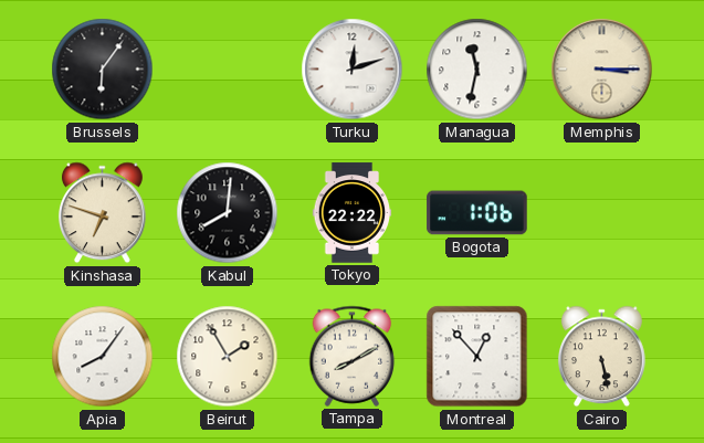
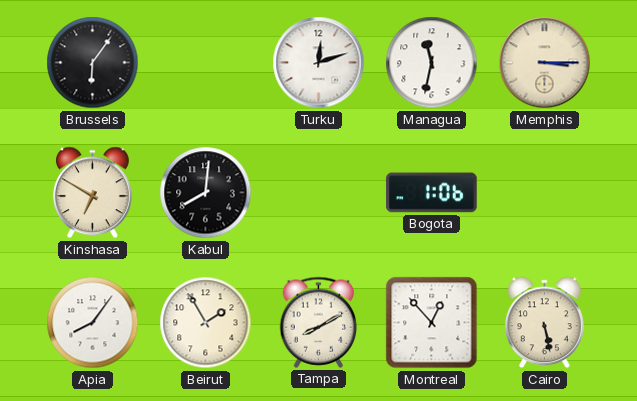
Kinshasa: 6:48 -> 6:50 (92, 193)
Tokyo: 22:22 -> none (353, 213)
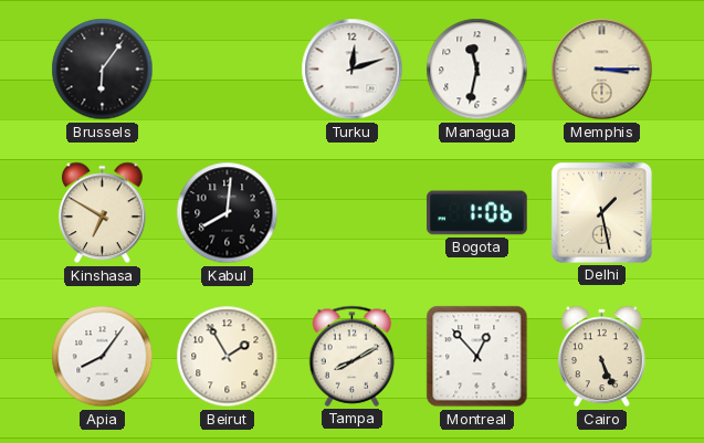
Delhi: none -> 1:28 (601, 212)
Cairo: 5:28 -> 5:26 (601, 357)
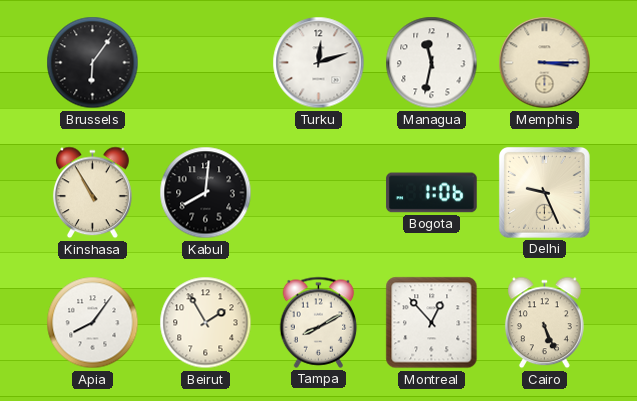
Kinshasa: 6:50 -> 10:55 (92, 193)
Delhi: 1:28 -> 9:26 (544, 192)
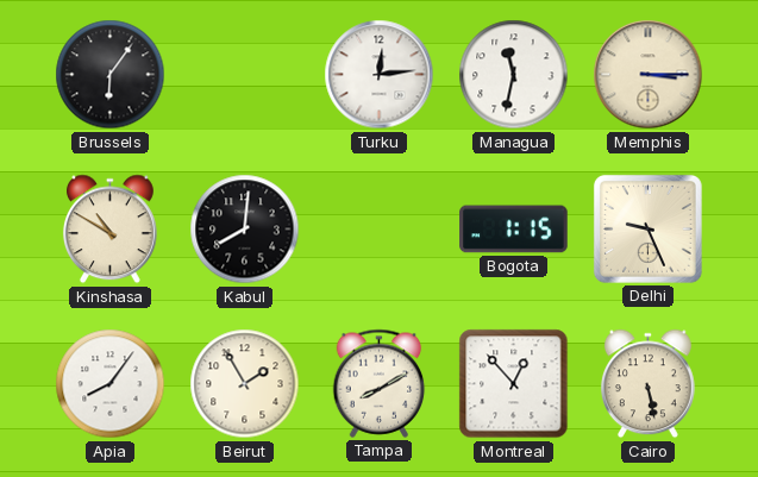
Turku: 12:12 -> 12:14 (380, 75)
Kinshasa: 10:55 -> 10:50 (109, 230)
Bogota: 1:06 -> 1:15 (514, 230)
Cairo: 5:26 -> 5:28 (647, 384)
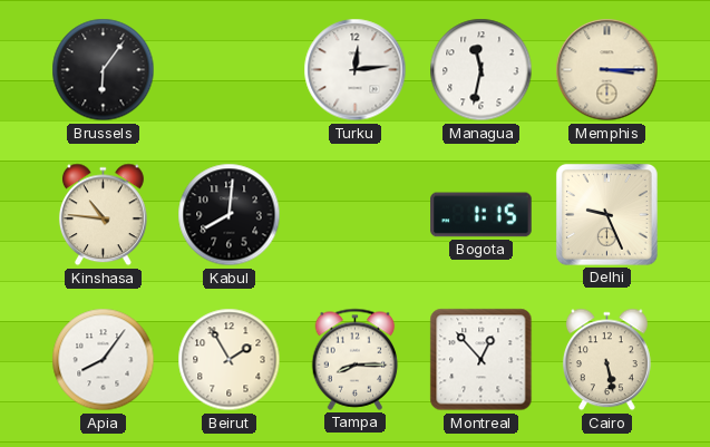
Kinshasa: 10:50 -> 10:46 (103, 215)
Tampa: 8:10 -> 8:15 (356, 359)
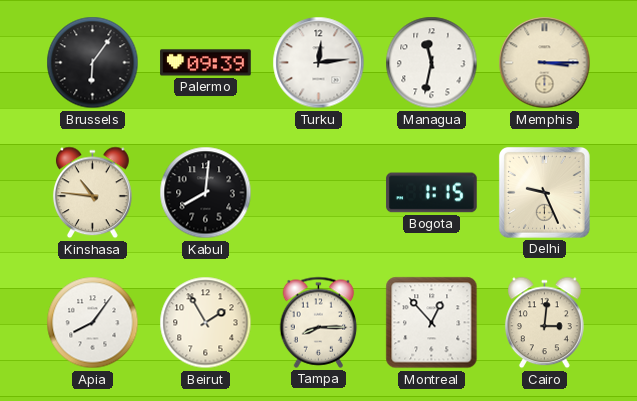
Palermo: none -> 09:39 (206, 63)
Cairo: 5:28 -> 3:01 (544, 323)
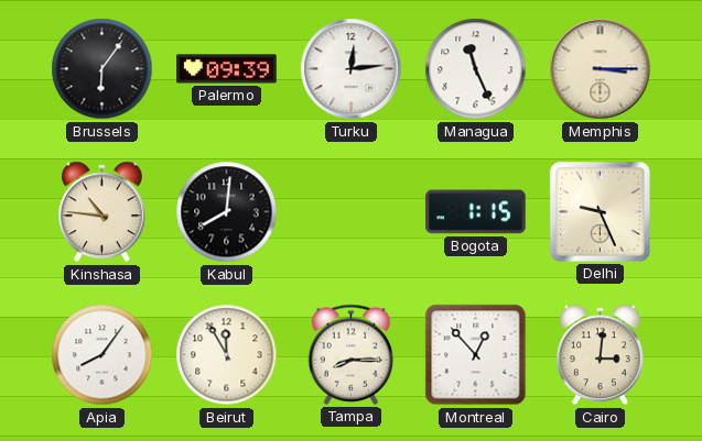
Managua: 11:32 -> 11:26 (476, 69)
Beirut: 1:55 -> 11:55 (227, 355)
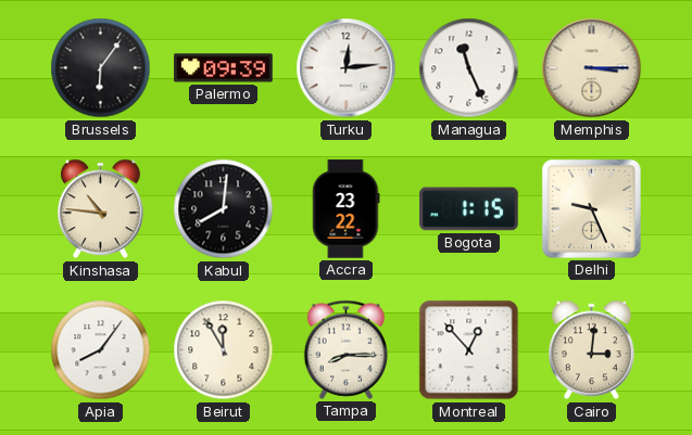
Accra: none -> 23:22 (347, 209)
